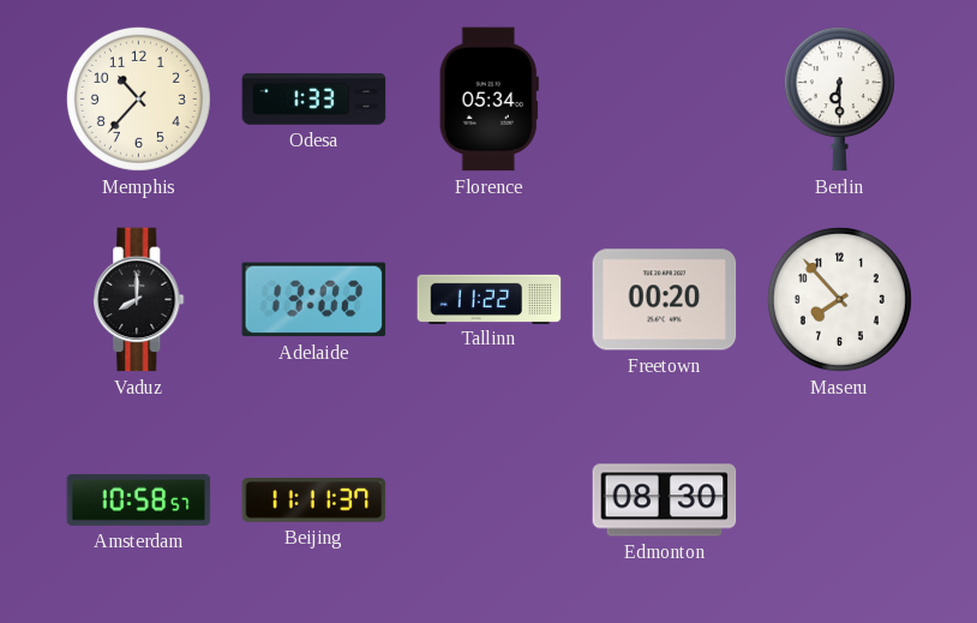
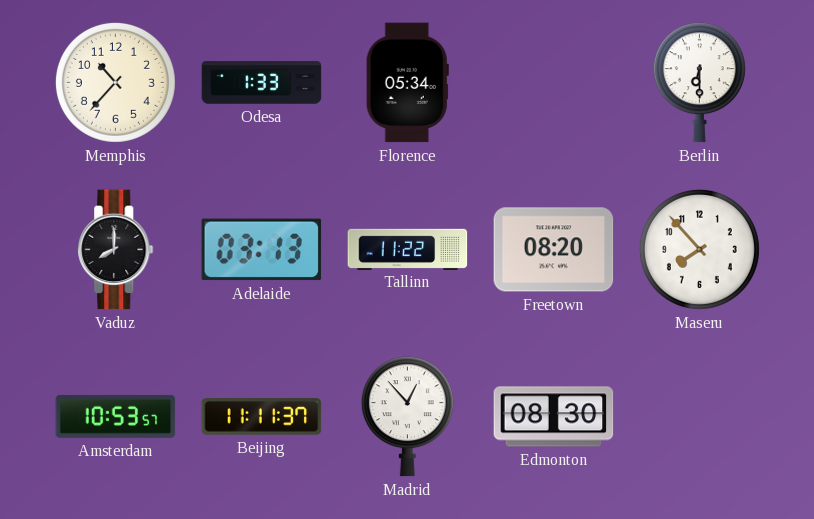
Adelaide: 13:02 -> 03:13 (262, 250)
Freetown: 00:20 -> 08:20 (554, 250)
Amsterdam: 10:58 -> 10:53 (116, 416)
Madrid: none -> 12:53 (407, 417)
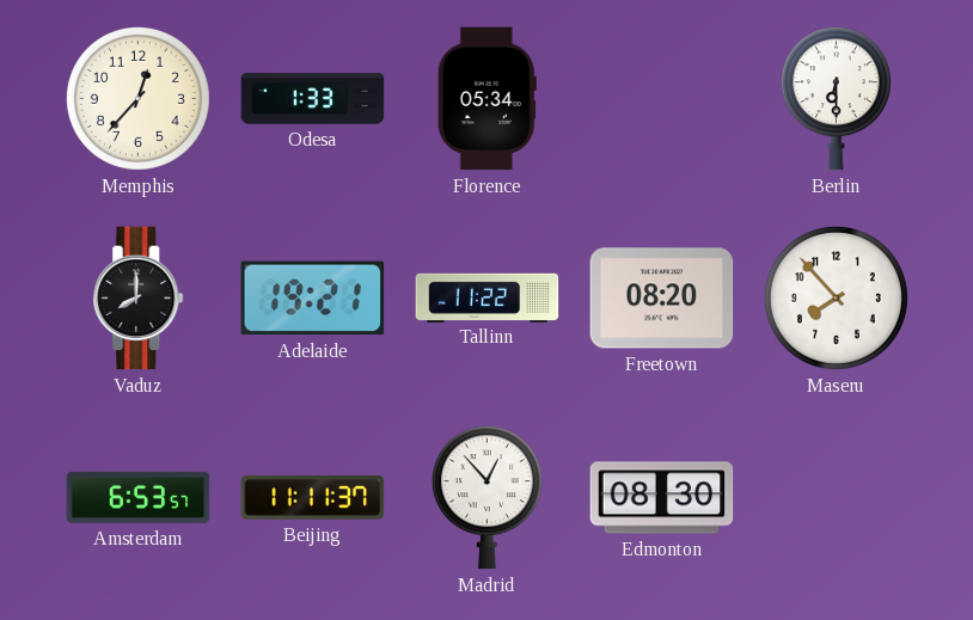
Memphis: 10:37 -> 12:37 (137, 98)
Adelaide: 03:13 -> 19:21 (313, 299)
Amsterdam: 10:53 -> 6:53 (139, 497)
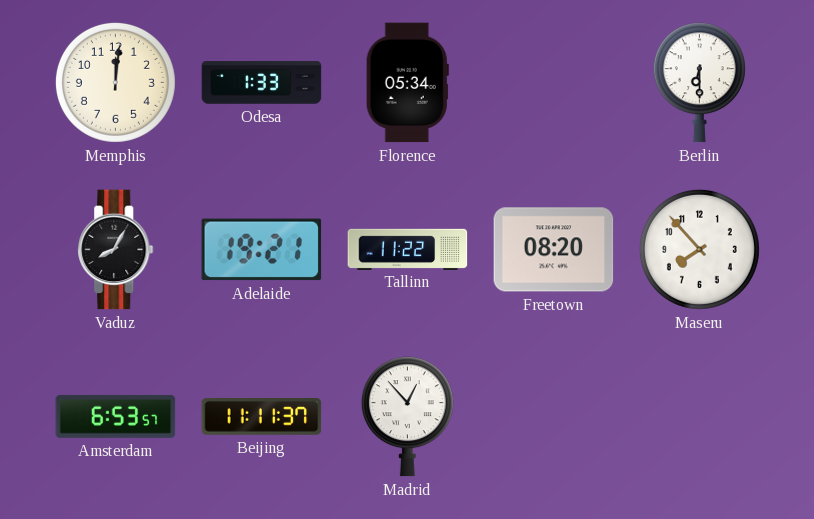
Memphis: 12:37 -> 12:01 (115, 82)
Vaduz: 8:00 -> 8:05 (116, 250)
Edmonton: 08:30 -> none (662, 498)
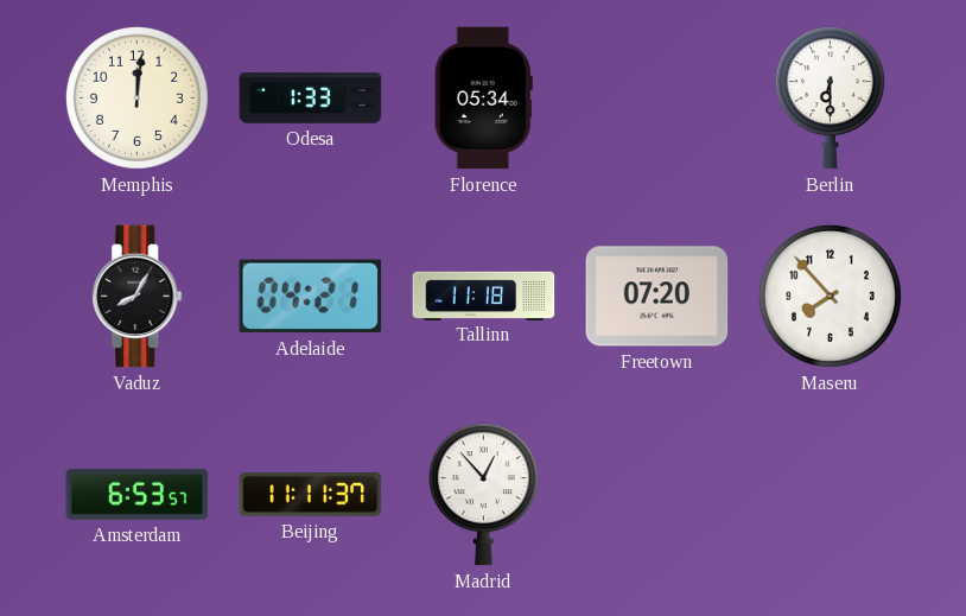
Adelaide: 19:21 -> 04:21 (311, 297)
Tallinn: 11:22 -> 11:18 (484, 296)
Freetown: 08:20 -> 07:20 (657, 297)
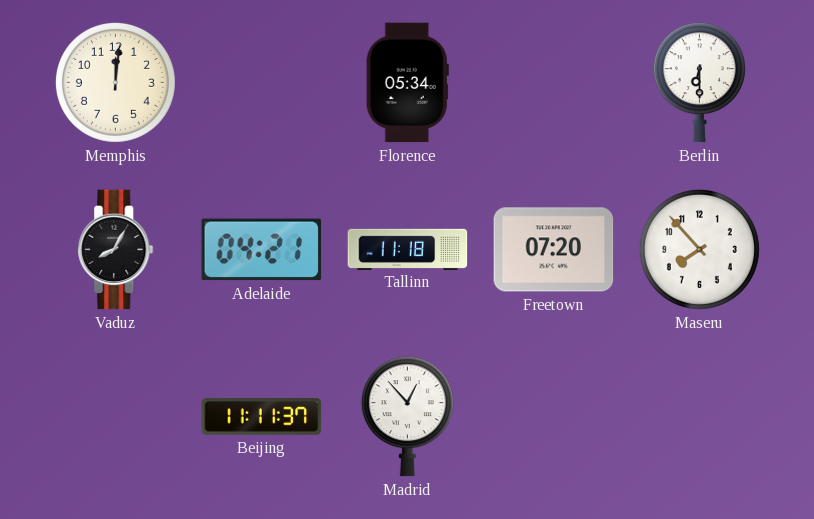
Odesa: 1:33 -> none (311, 99)
Amsterdam: 6:53 -> none (138, 494)
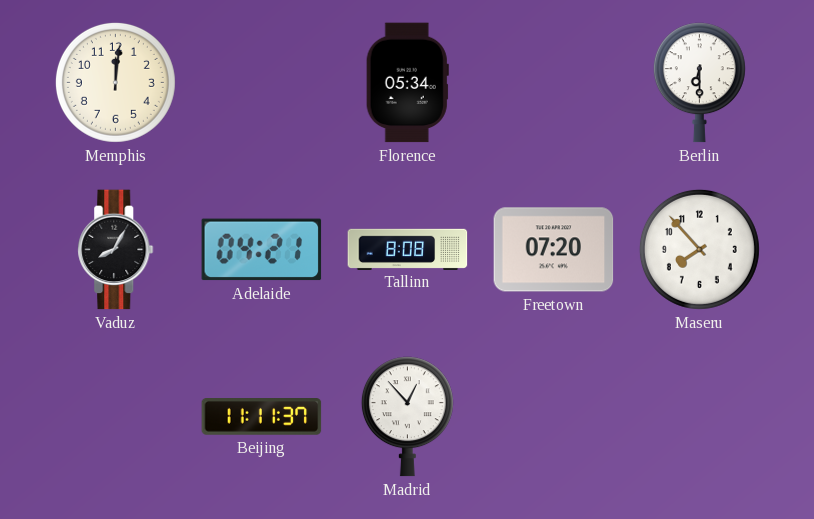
Tallinn: 11:18 -> 8:08 (408, 249)
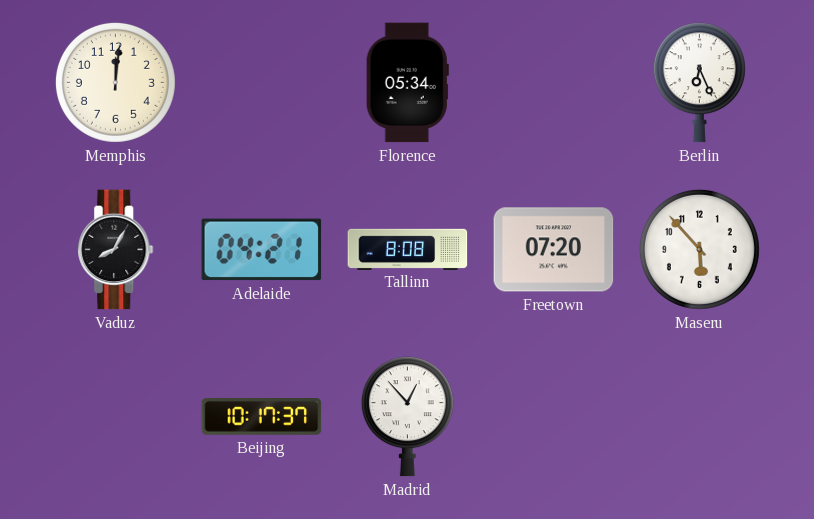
Berlin: 6:30 -> 6:26 (699, 83)
Maseru: 7:53 -> 5:53 (699, 249)
Beijing: 11:11 -> 10:17 (262, 417)
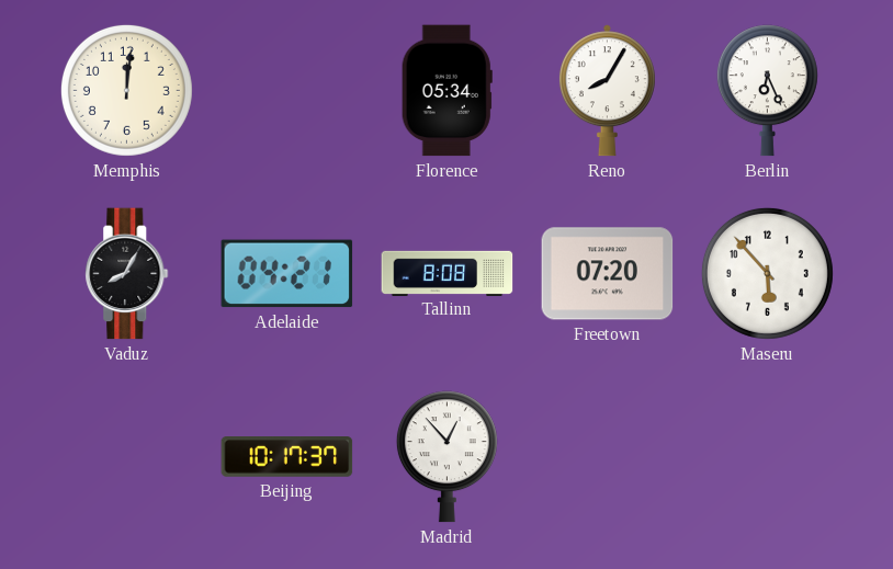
Reno: none -> 8:05 (607, 91)
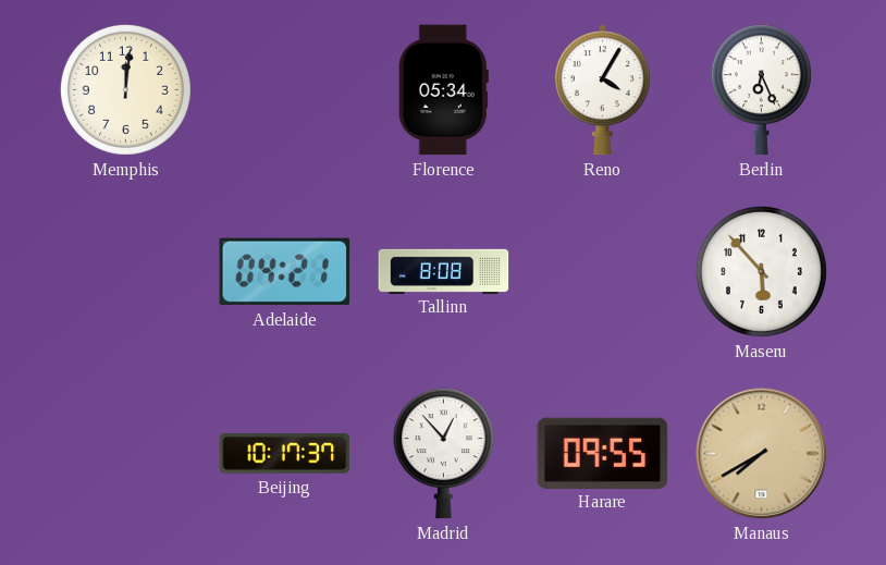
Reno: 8:05 -> 4:05 (602, 90)
Vaduz: 8:05 -> none (127, 274)
Freetown: 07:20 -> none (608, 274)
Harare: none -> 09:55 (603, 453)
Manaus: none -> 7:40 (762, 454)
